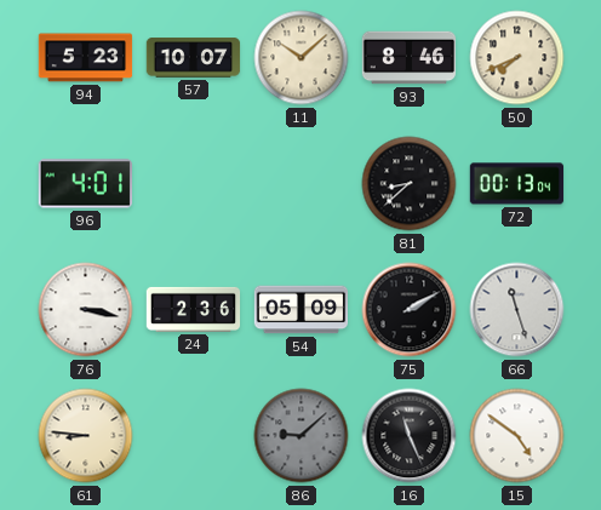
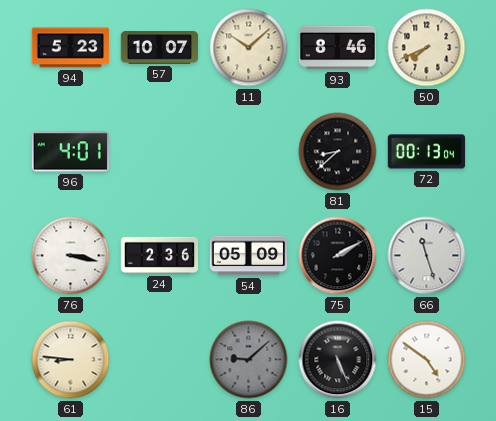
16: 11:26 -> 5:26 (338, 360)
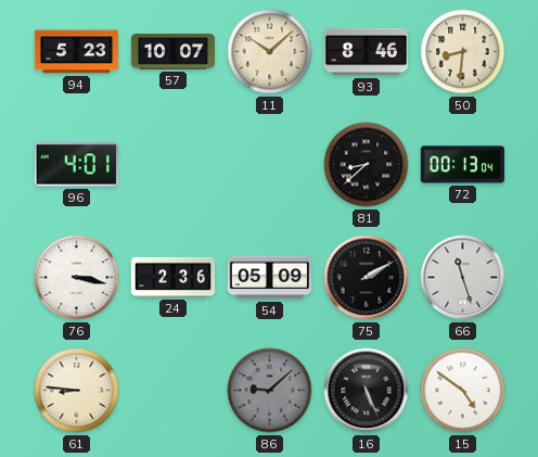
50: 7:41 -> 8:31 (463, 52)
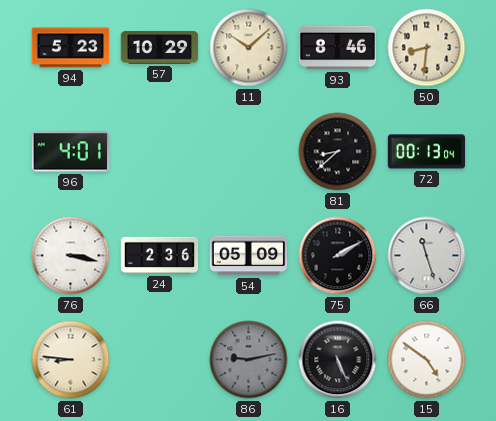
57: 10:07 -> 10:29 (160, 48)
86: 9:08 -> 9:13 (249, 360)
